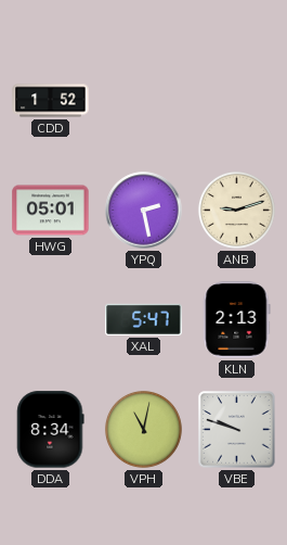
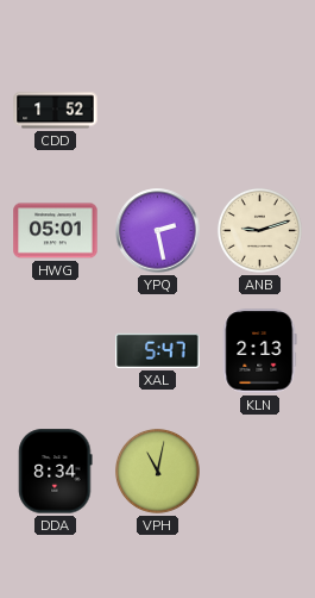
VBE: 9:48 -> none (237, 430)
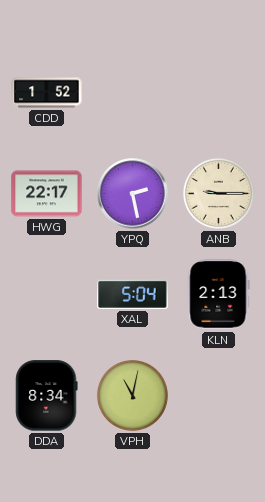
HWG: 05:01 -> 22:17 (47, 194)
ANB: 9:12 -> 9:15 (218, 193)
XAL: 5:47 -> 5:04 (133, 294)
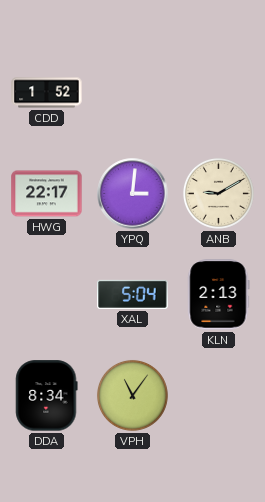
YPQ: 2:28 -> 3:01 (133, 194)
ANB: 9:15 -> 9:10 (218, 193)
VPH: 11:02 -> 11:06 (132, 395)
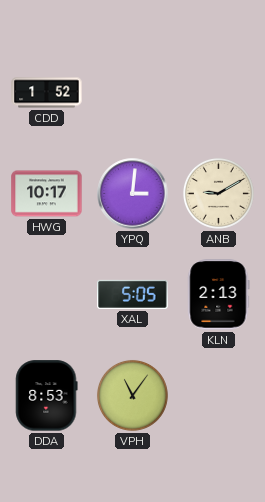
HWG: 22:17 -> 10:17 (47, 194)
XAL: 5:04 -> 5:05 (133, 294)
DDA: 8:34 -> 8:53 (47, 396)
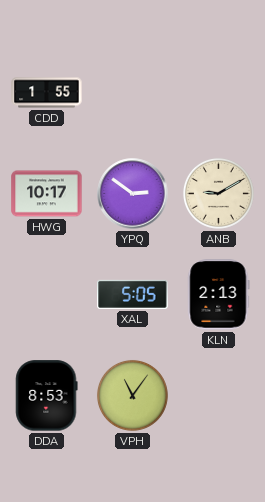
CDD: 1:52 -> 1:55 (47, 93)
YPQ: 3:01 -> 2:51 (133, 194)
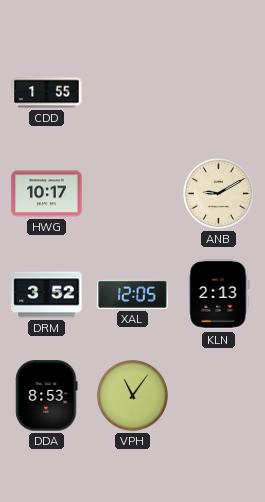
YPQ: 2:51 -> none (133, 194)
DRM: none -> 3:52 (47, 295)
XAL: 5:05 -> 12:05 (133, 294)
